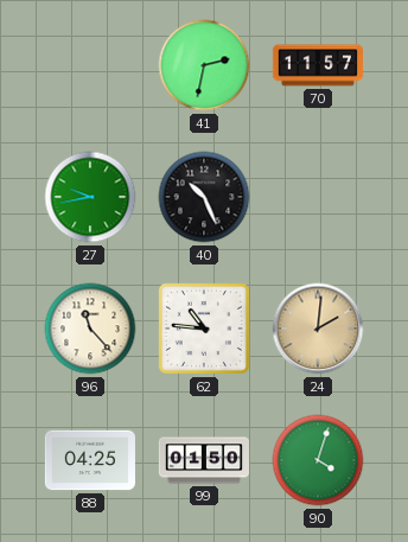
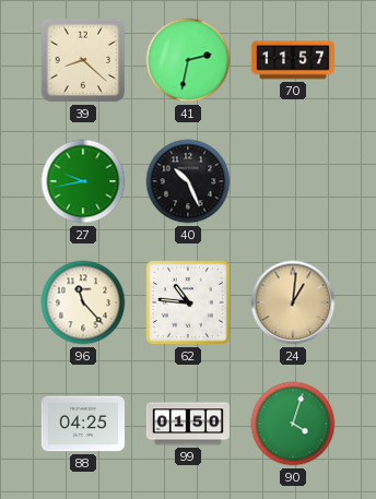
39: none -> 8:22 (83, 60)
24: 2:01 -> 1:01 (293, 302)
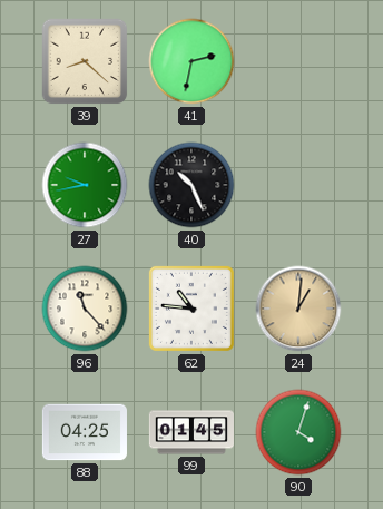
70: 11:57 -> none (293, 60)
99: 01:50 -> 01:45 (191, 432)
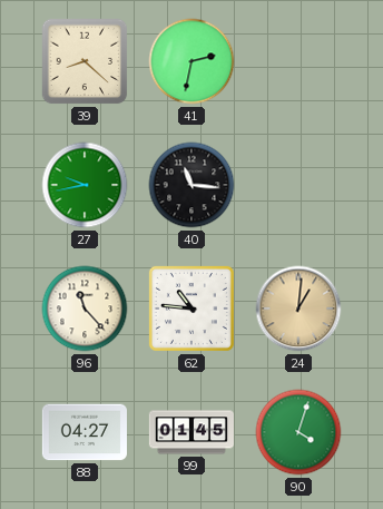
40: 10:26 -> 11:16 (191, 185)
88: 04:25 -> 04:27 (85, 432)
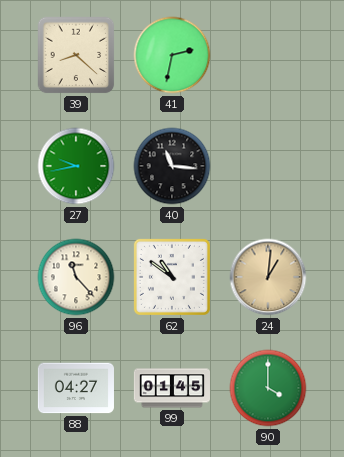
62: 10:46 -> 10:51 (172, 277)
90: 4:03 -> 4:00 (268, 388)
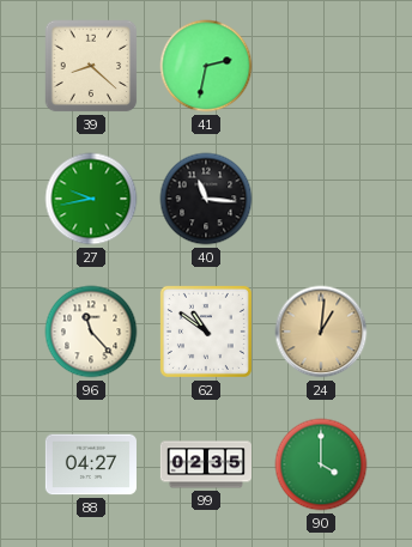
99: 01:45 -> 02:35 (206, 464)
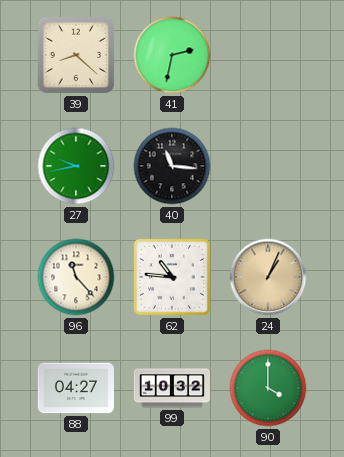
62: 10:51 -> 10:46 (172, 277)
24: 1:01 -> 1:04 (268, 277)
99: 02:35 -> 10:32 (172, 388)
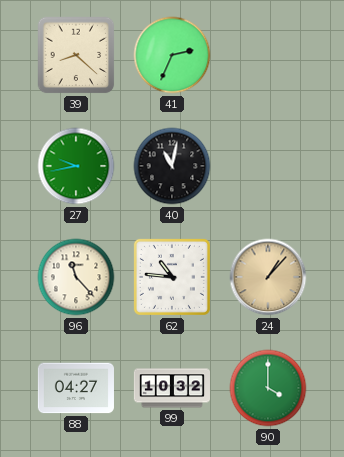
41: 2:32 -> 2:34 (172, 55)
40: 11:16 -> 11:02 (172, 166)
24: 1:04 -> 1:07 (268, 277)
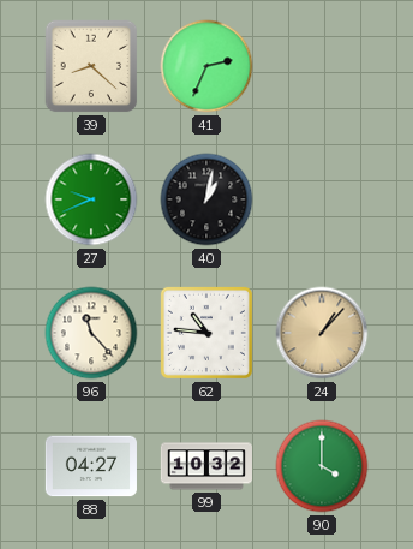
27: 9:43 -> 9:41 (91, 199)
40: 11:02 -> 1:02 (206, 199)
